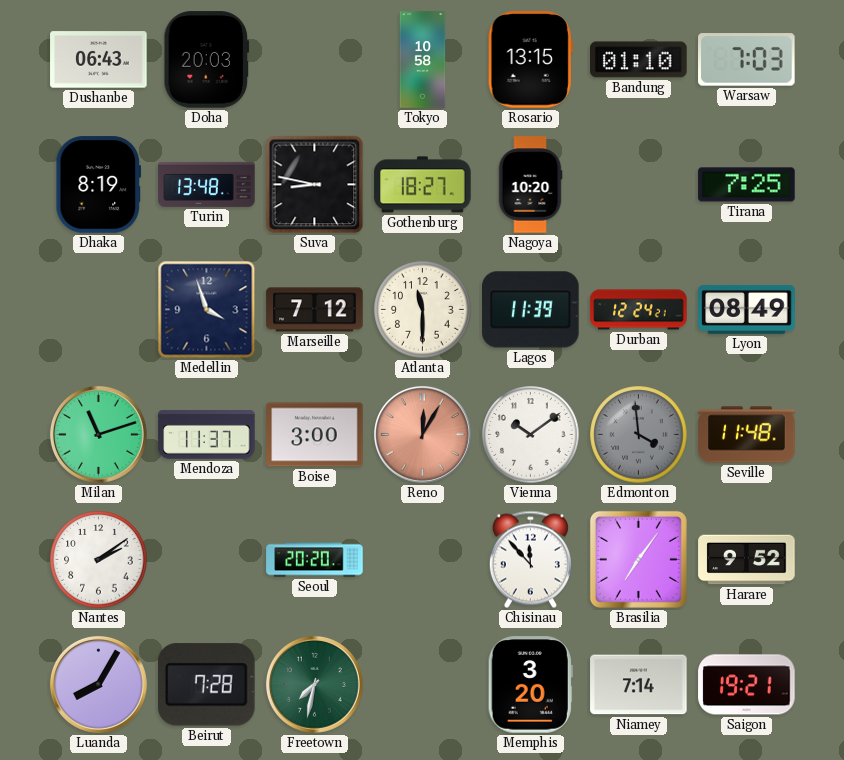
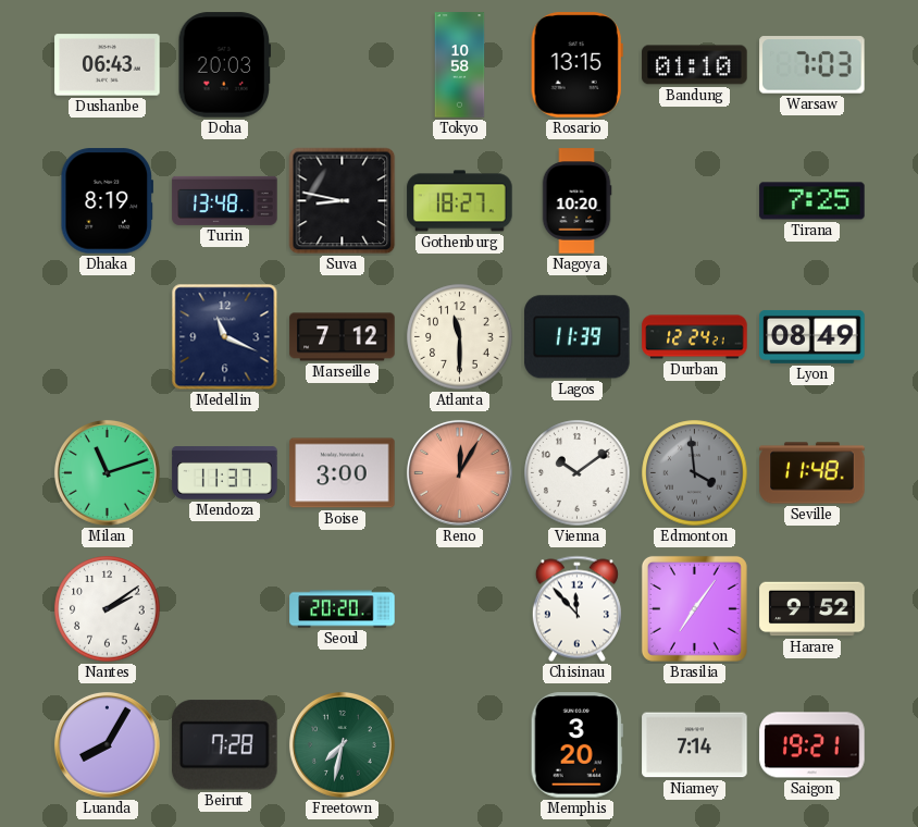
Medellin: 3:57 -> 11:19 (225, 337)
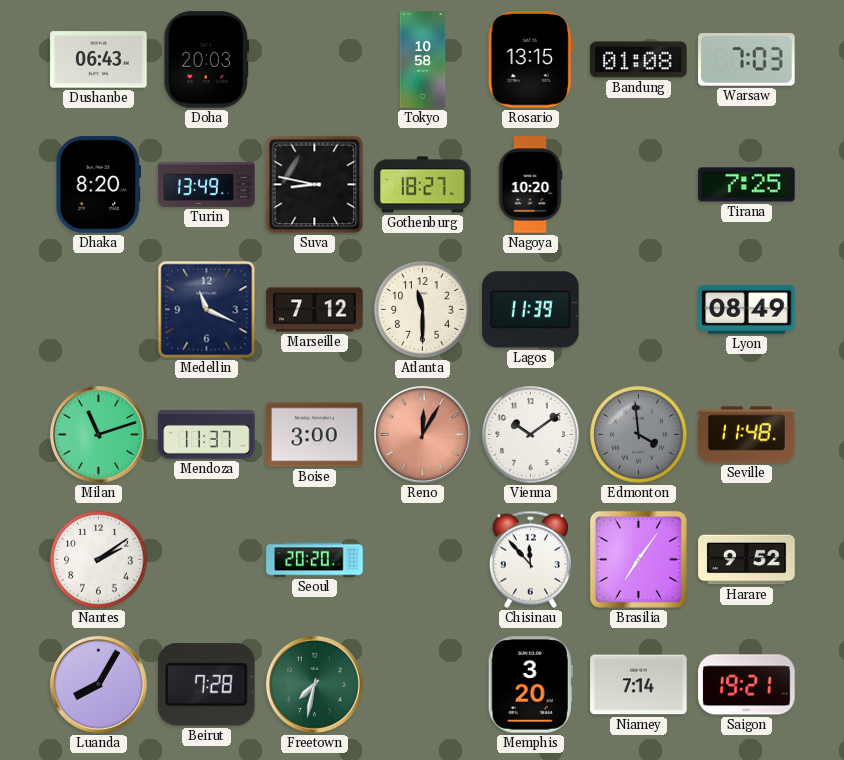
Bandung: 01:10 -> 01:08 (639, 60)
Dhaka: 8:19 -> 8:20 (99, 185)
Turin: 13:48 -> 13:49 (207, 184)
Durban: 12:24 -> none (695, 337)
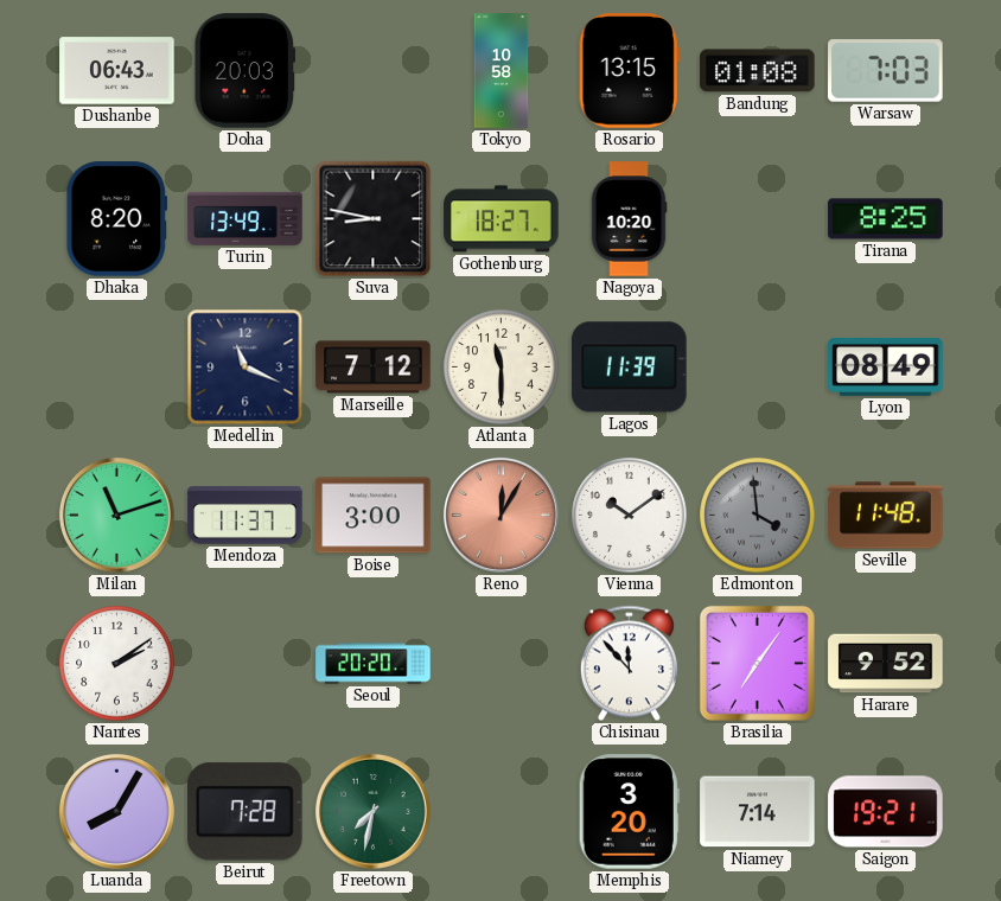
Tirana: 7:25 -> 8:25 (886, 219)
